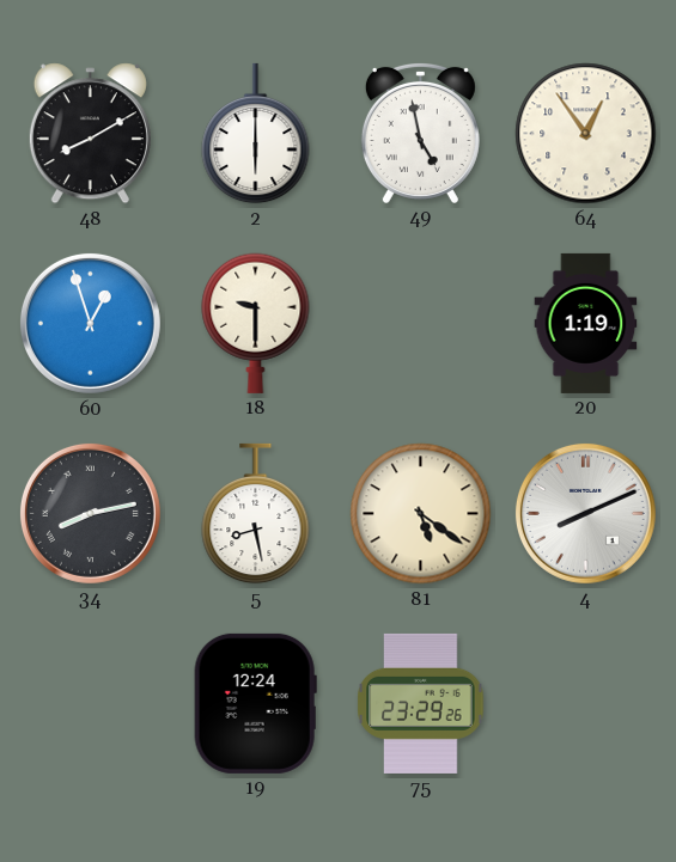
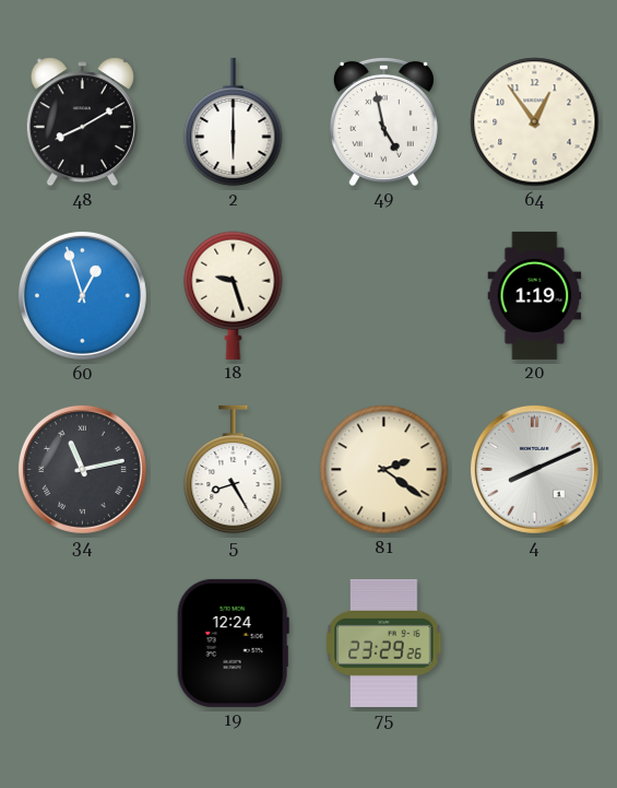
18: 9:30 -> 9:27 (234, 295)
34: 8:13 -> 11:13 (82, 469)
5: 8:28 -> 8:25 (234, 470)
81: 5:21 -> 2:21 (384, 470)
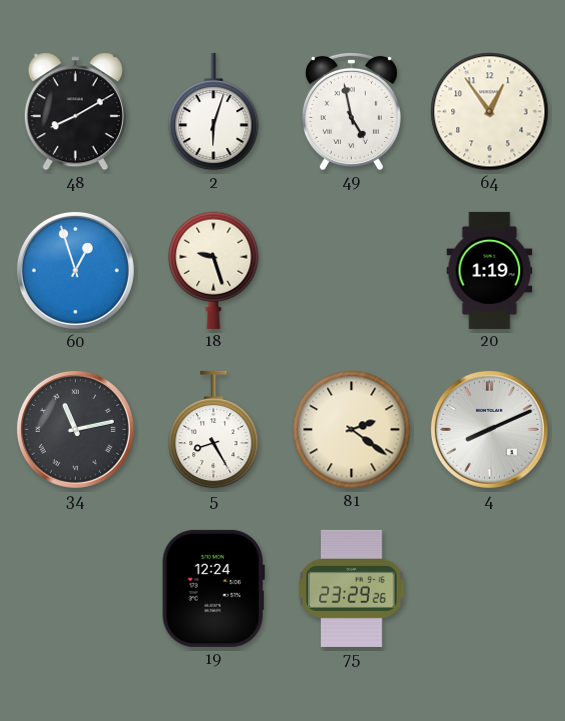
2: 6:00 -> 6:03 (214, 112)
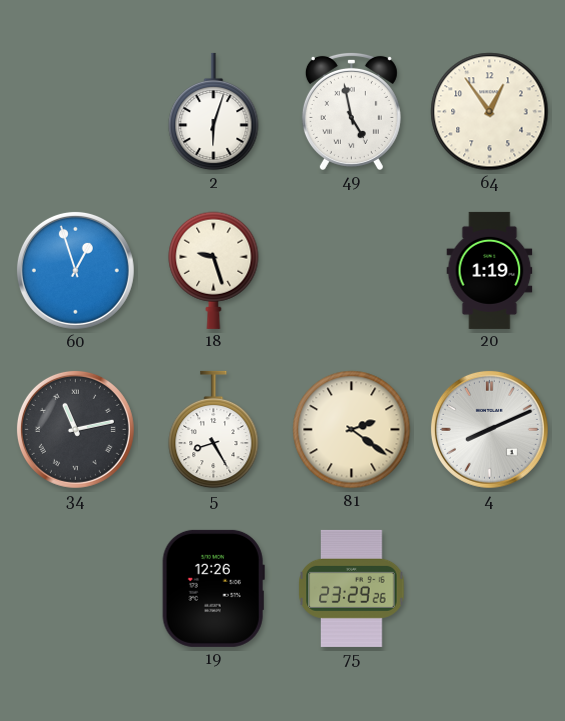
48: 8:10 -> none (75, 112)
19: 12:24 -> 12:26 (213, 588)
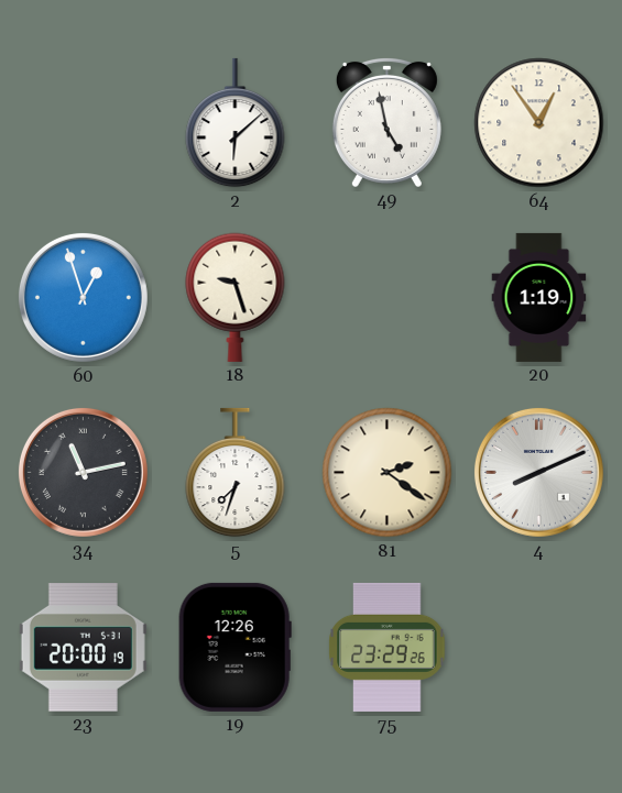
2: 6:03 -> 6:08 (236, 123)
5: 8:25 -> 7:33 (236, 473)
23: none -> 20:00 (83, 648)
